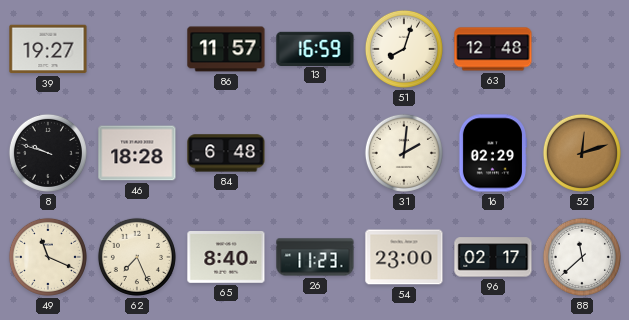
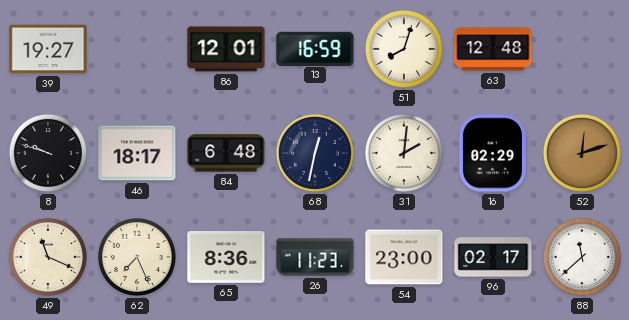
86: 11:57 -> 12:01 (226, 49)
46: 18:28 -> 18:17 (137, 153)
68: none -> 12:32 (315, 153)
65: 8:40 -> 8:36 (226, 258)
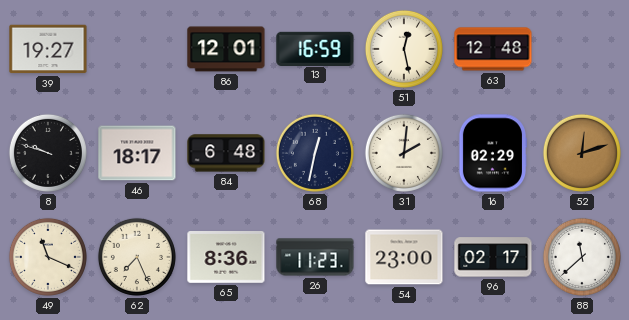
51: 8:03 -> 12:28 (404, 49)
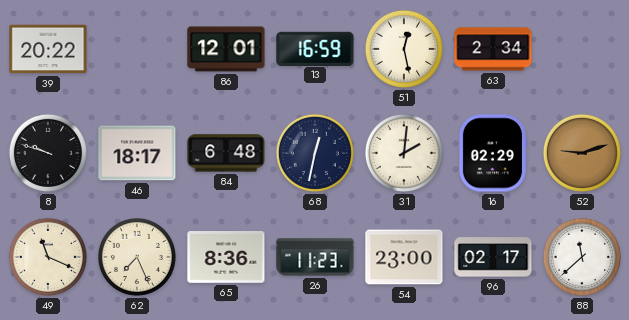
39: 19:27 -> 20:22 (48, 49)
63: 12:48 -> 2:34 (493, 49)
52: 12:12 -> 9:12 (582, 153)
